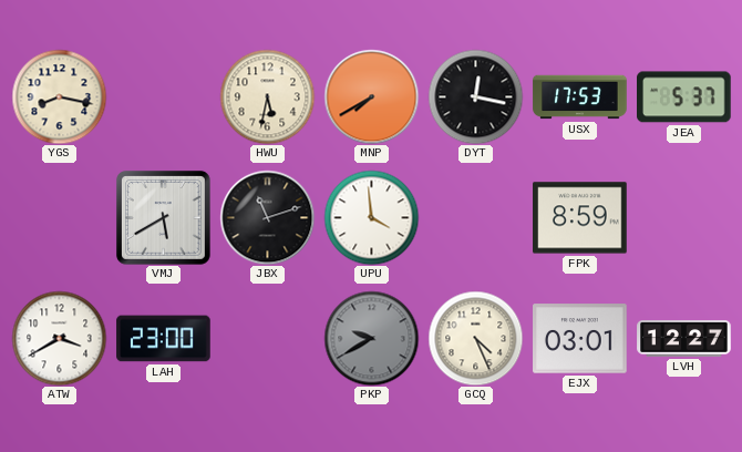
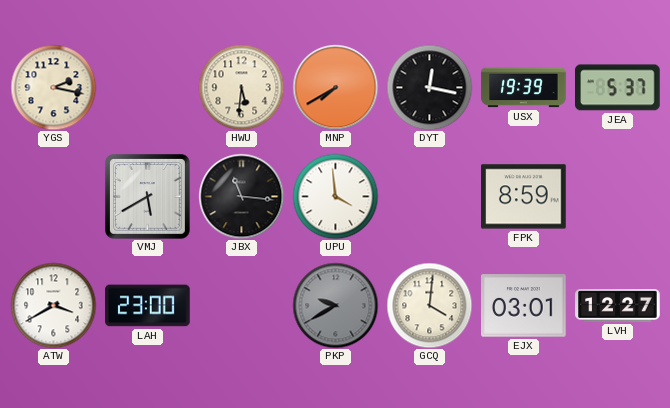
YGS: 8:17 -> 2:17 (53, 87)
HWU: 5:32 -> 5:31 (241, 87)
USX: 17:53 -> 19:39 (524, 88)
JBX: 11:12 -> 11:16 (241, 196)
GCQ: 4:26 -> 4:01 (429, 305)
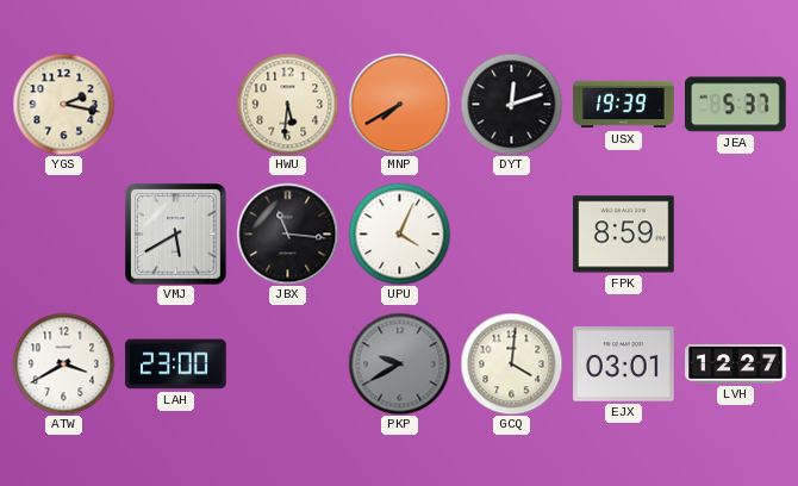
DYT: 12:17 -> 12:12 (511, 104)
UPU: 3:59 -> 4:04 (399, 233)
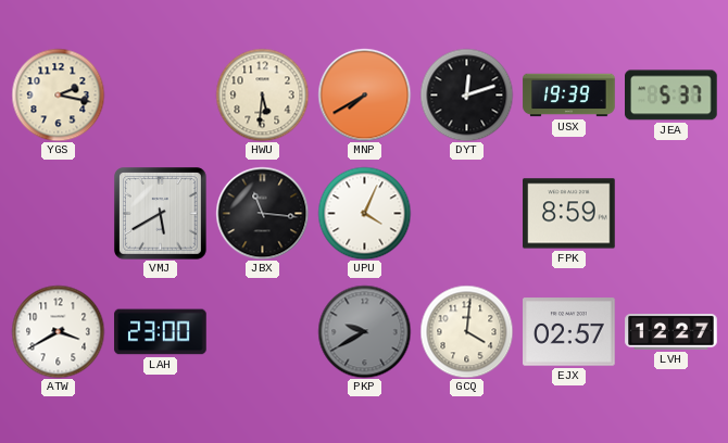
EJX: 03:01 -> 02:57 (569, 332)
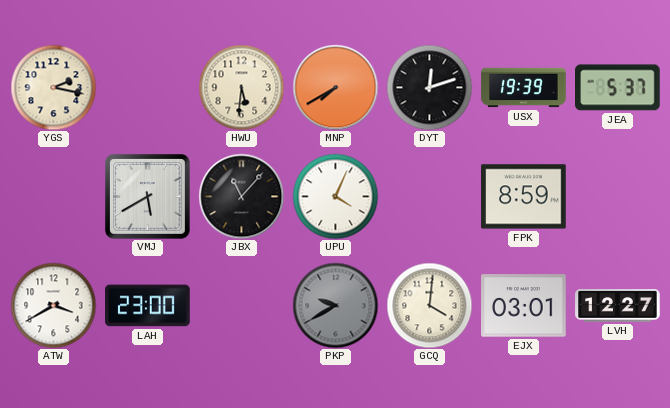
JBX: 11:16 -> 11:07 (241, 196)
EJX: 02:57 -> 03:01 (524, 306)
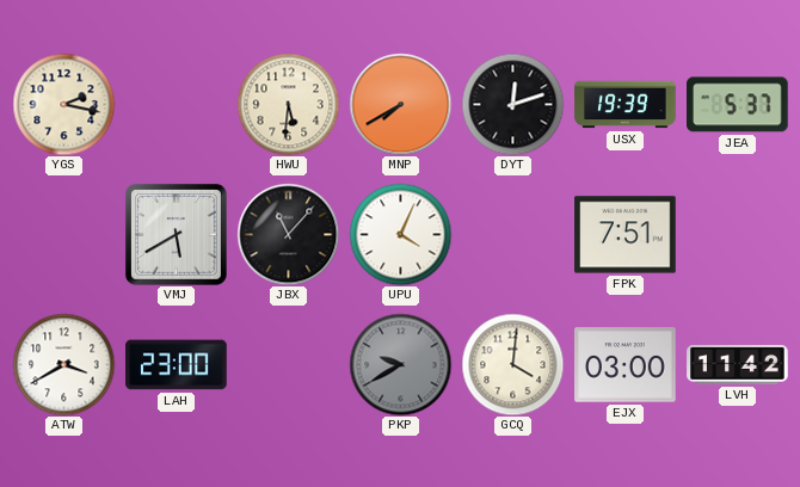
FPK: 8:59 -> 7:51 (626, 235)
EJX: 03:01 -> 03:00 (626, 365)
LVH: 12:27 -> 11:42 (738, 365)
